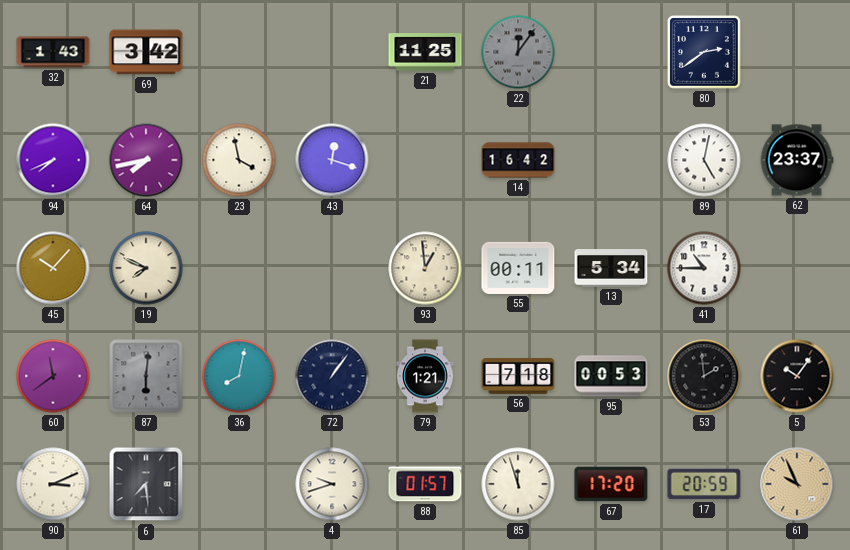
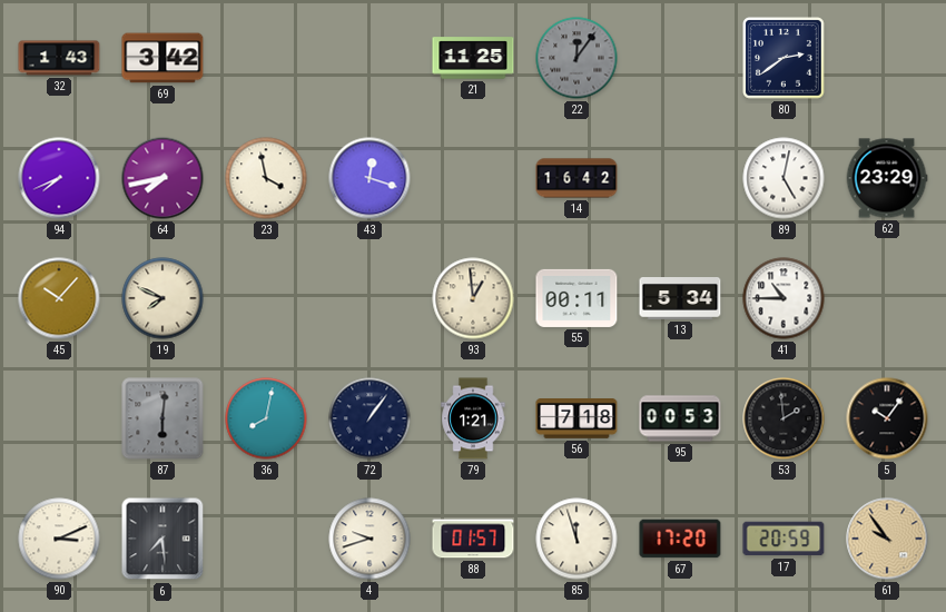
62: 23:37 -> 23:29 (887, 178)
60: 11:39 -> none (53, 376)
61: 9:56 -> 9:54 (887, 539)
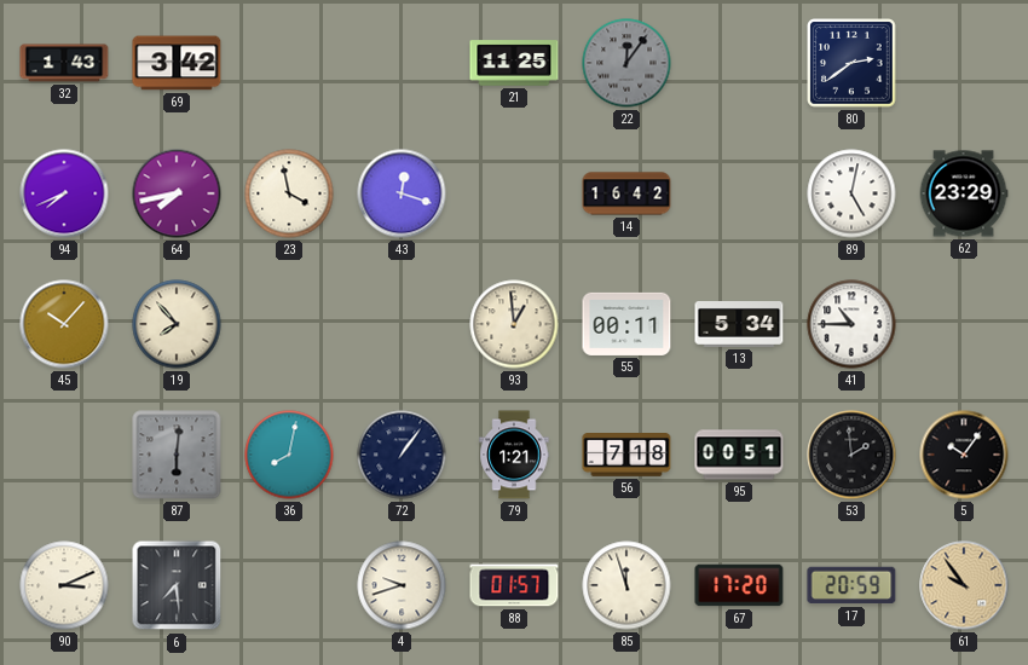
19: 7:49 -> 7:53 (177, 324)
95: 00:53 -> 00:51 (739, 455)
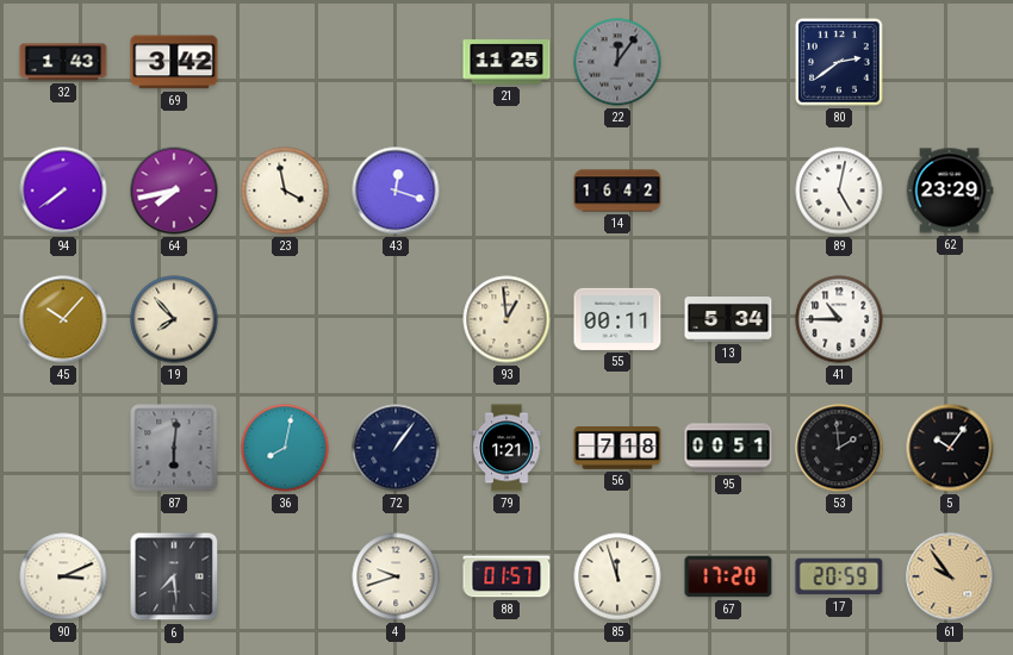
94: 7:41 -> 7:39 (63, 191)
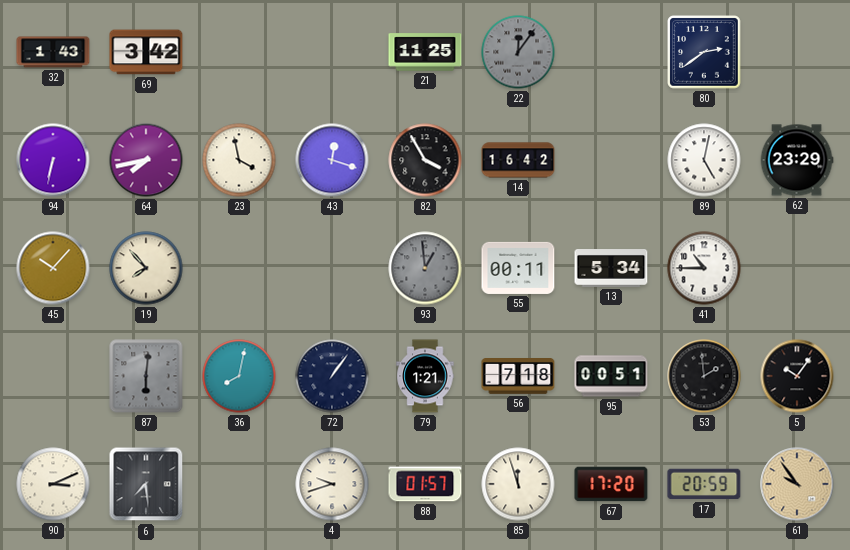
94: 7:39 -> 6:32 (53, 160)
82: none -> 3:55 (425, 160)
93 dial: cream -> grey (425, 268)
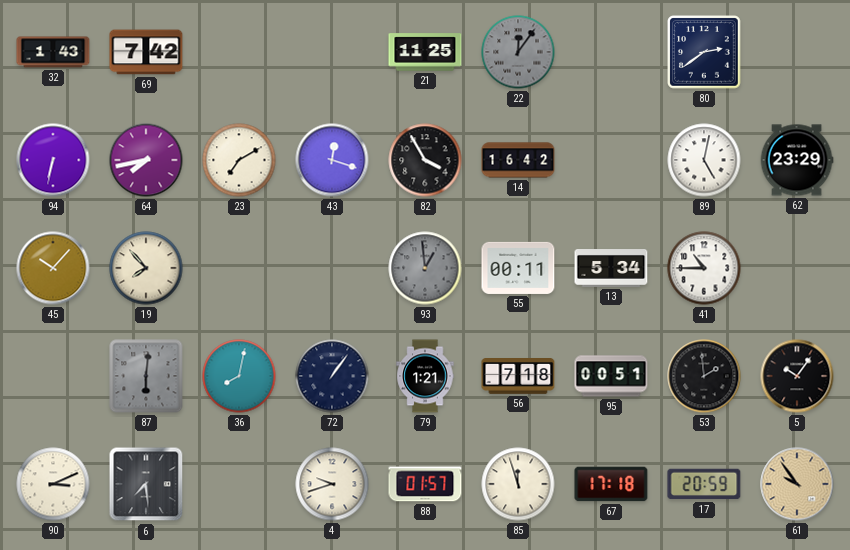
69: 3:42 -> 7:42 (146, 52)
23: 3:58 -> 7:10 (239, 160)
67: 17:20 -> 17:18 (611, 484)
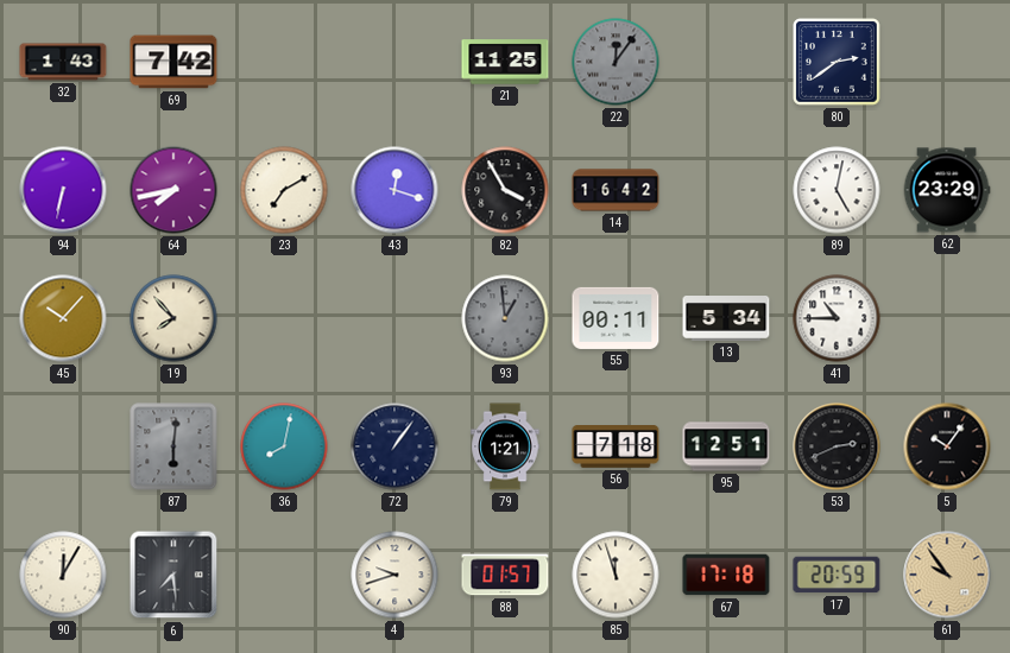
95: 00:51 -> 12:51 (726, 446)
53: 1:59 -> 2:41 (837, 446)
90: 3:11 -> 12:05 (63, 575)
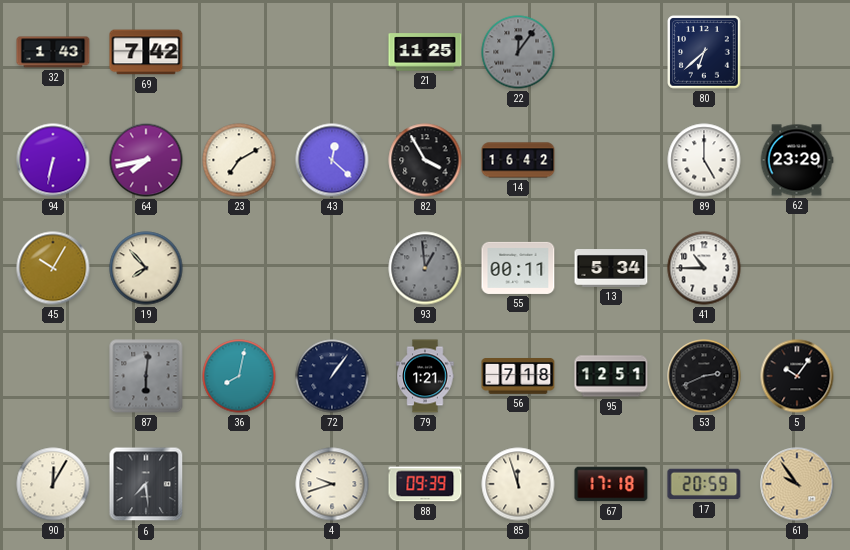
80: 2:39 -> 6:38 (704, 52)
43: 12:18 -> 12:22 (332, 160)
89: 5:02 -> 5:00 (704, 160)
45: 10:07 -> 10:05 (53, 268)
88: 01:57 -> 09:39 (425, 484)
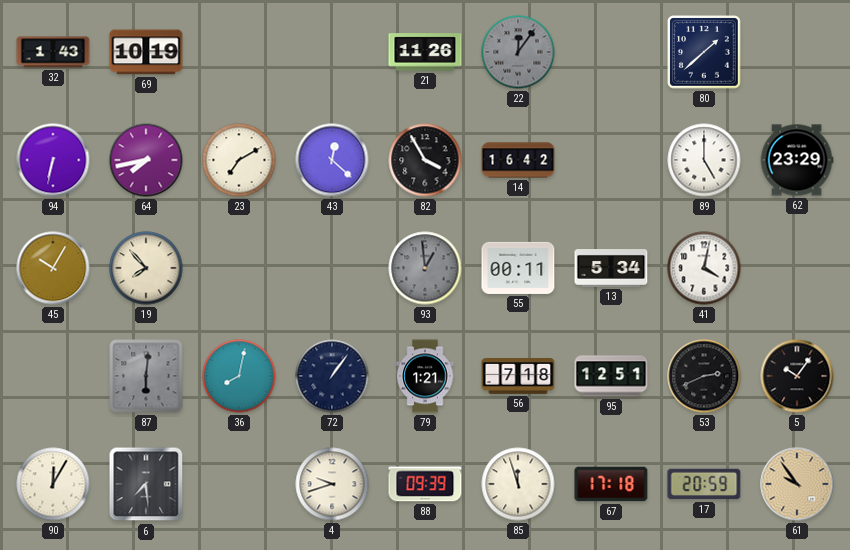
69: 7:42 -> 10:19 (146, 52)
21: 11:25 -> 11:26 (425, 52)
80: 6:38 -> 1:38 (704, 52)
41: 10:45 -> 4:02 (704, 268)
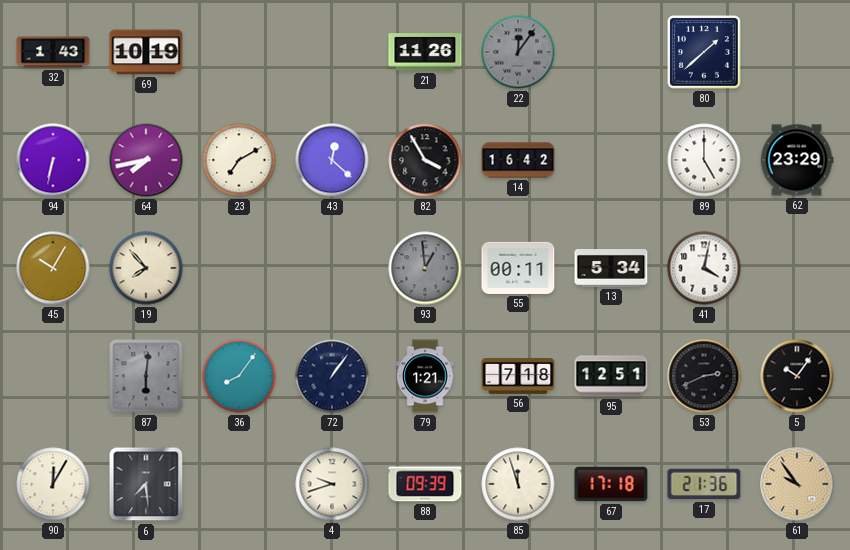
36: 8:02 -> 8:06 (239, 376)
17: 20:59 -> 21:36 (704, 484)
